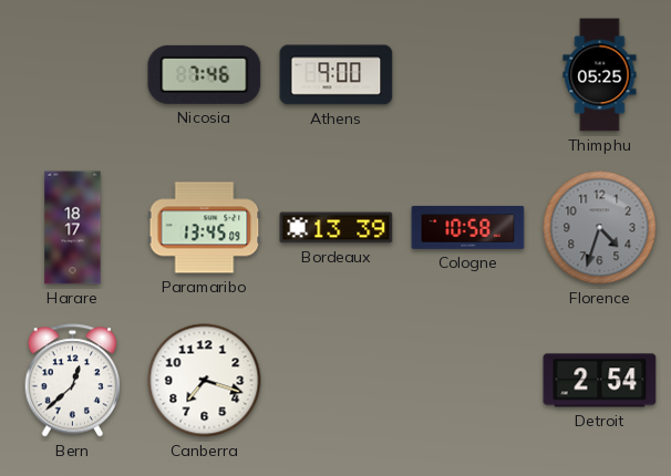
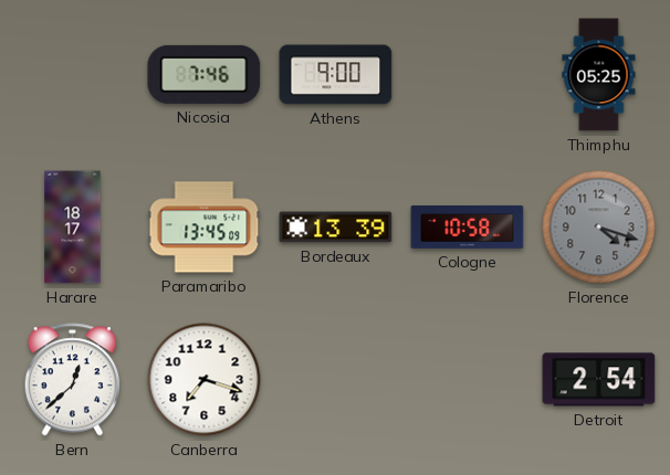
Florence: 4:33 -> 4:18 (599, 228)
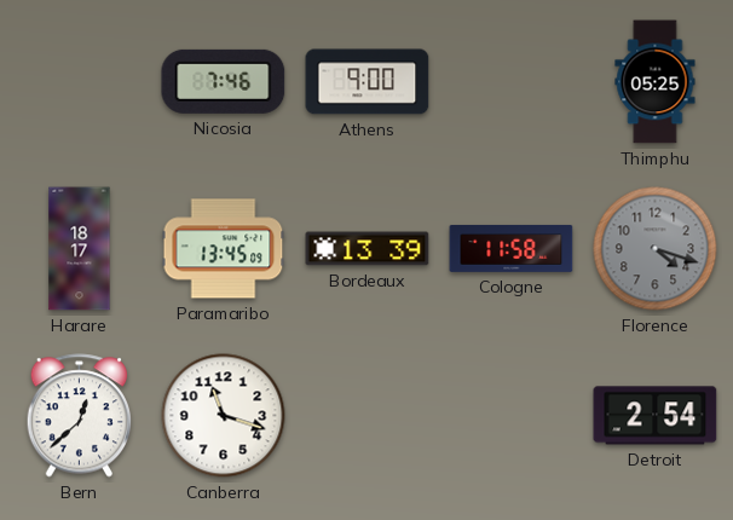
Cologne: 10:58 -> 11:58 (512, 249)
Canberra: 7:18 -> 11:18 (224, 416)
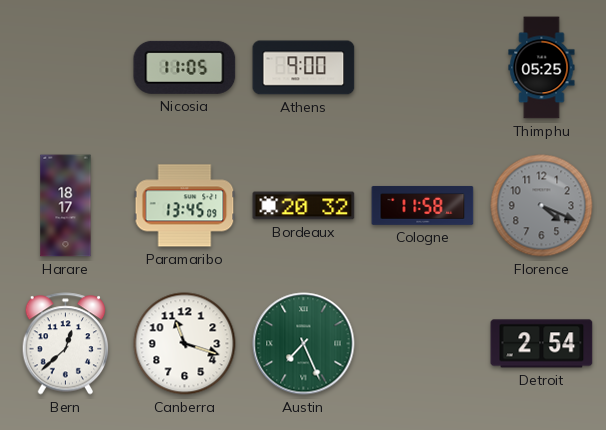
Nicosia: 7:46 -> 11:05 (185, 67)
Bordeaux: 13:39 -> 20:32 (304, 206)
Florence: 4:18 -> 4:19 (542, 206)
Austin: none -> 7:26 (304, 344)
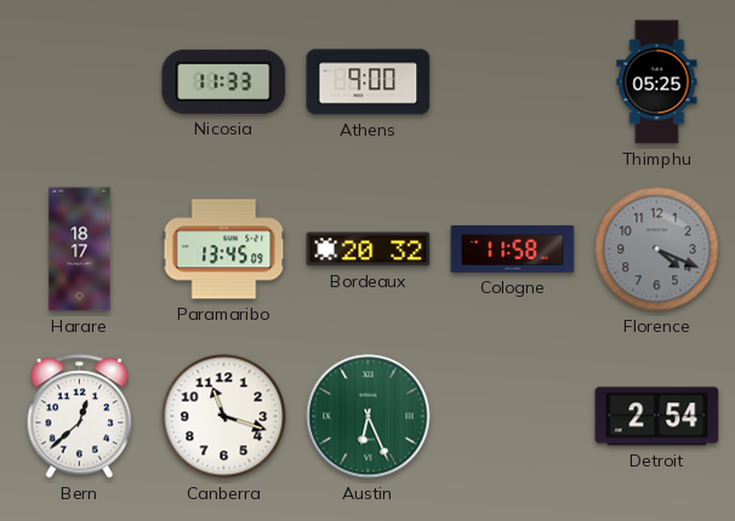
Nicosia: 11:05 -> 11:33 (224, 81)
Austin: 7:26 -> 6:26 (369, 417)
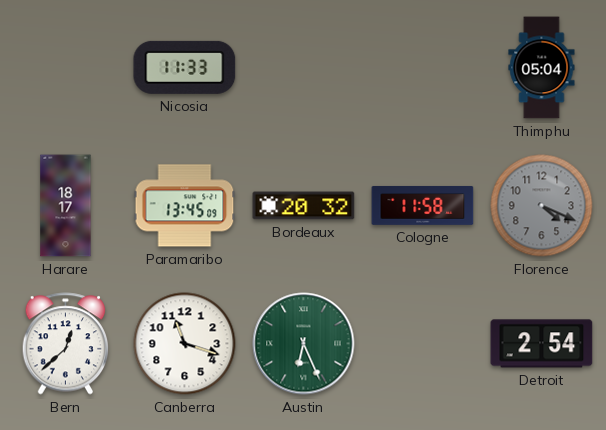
Athens: 9:00 -> none (369, 82)
Thimphu: 05:25 -> 05:04 (542, 68)
